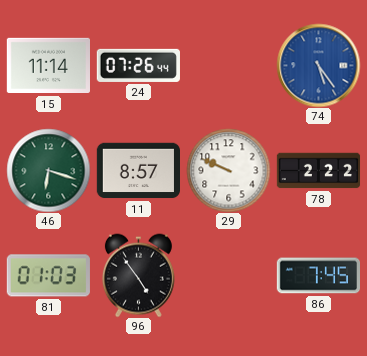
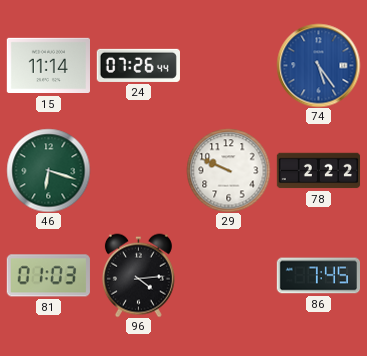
11: 8:57 -> none (138, 171)
96: 4:54 -> 4:14 (138, 275)
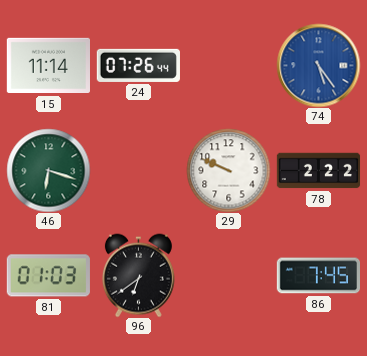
96: 4:14 -> 6:39 (138, 275)
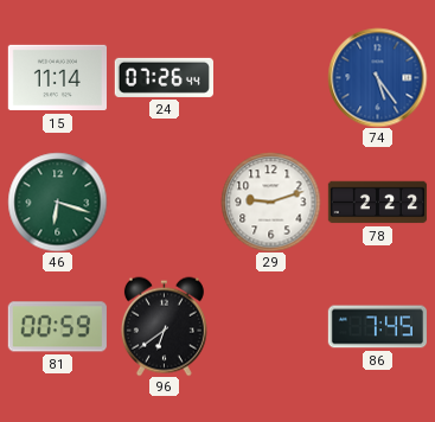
29: 9:49 -> 9:12 (270, 202)
81: 01:03 -> 00:59 (57, 327)
